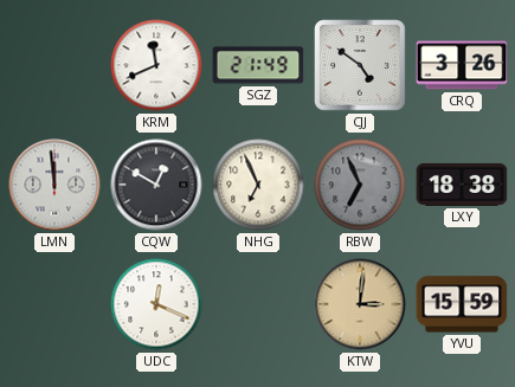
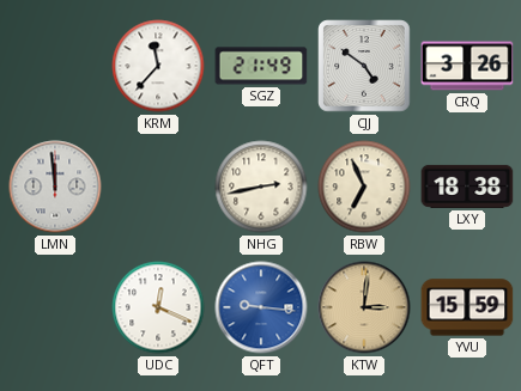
KRM: 11:41 -> 11:37 (158, 66)
CQW: 12:50 -> none (156, 185)
NHG: 6:56 -> 2:43 (261, 187)
RBW dial: grey -> cream (364, 187)
QFT: none -> 9:16 (261, 307)
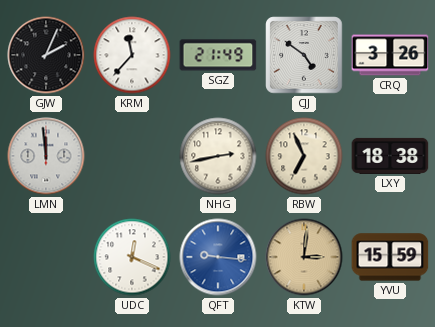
GJW: none -> 2:04 (46, 55)
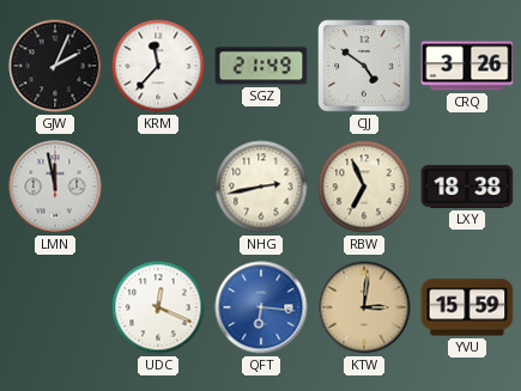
LMN: 11:59 -> 11:58 (55, 187)
QFT: 9:16 -> 6:16 (261, 307)
